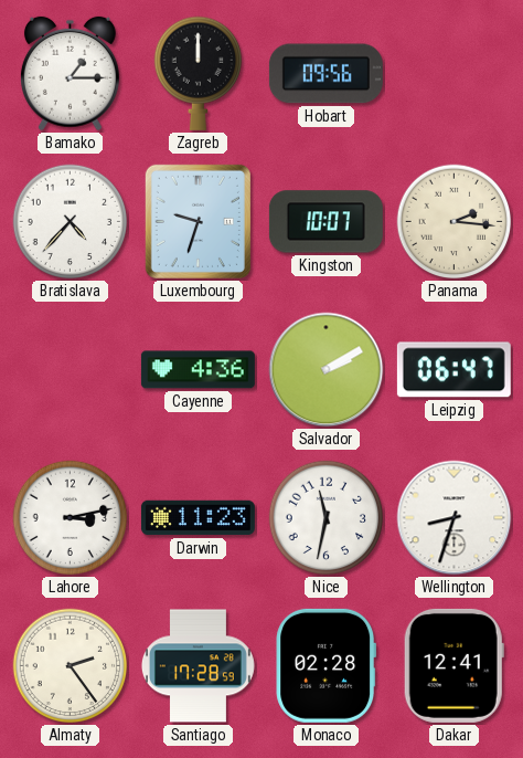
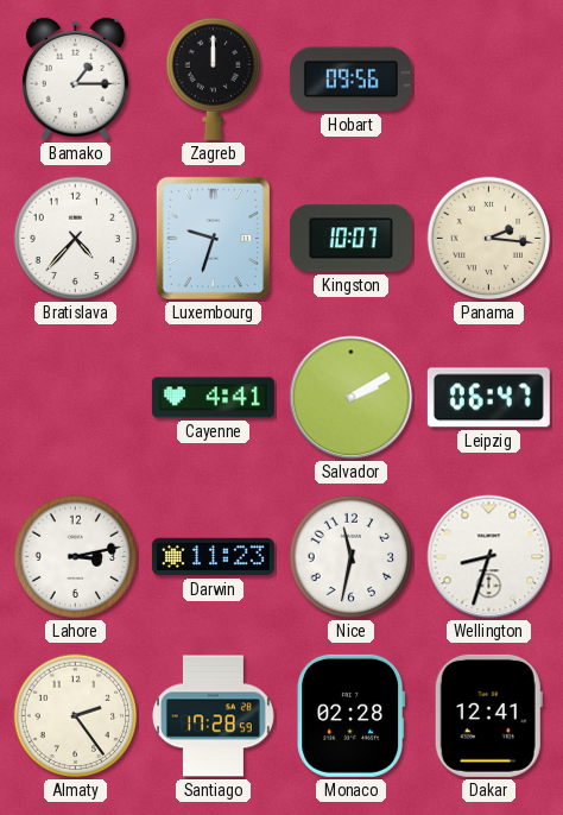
Cayenne: 4:36 -> 4:41 (213, 398)
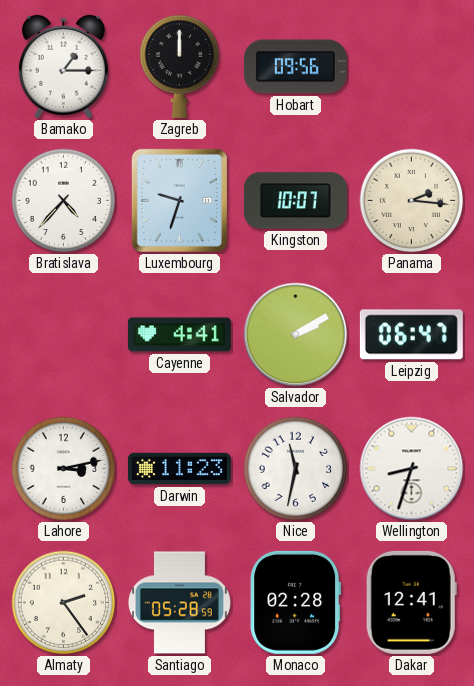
Santiago: 17:28 -> 05:28 (179, 603)
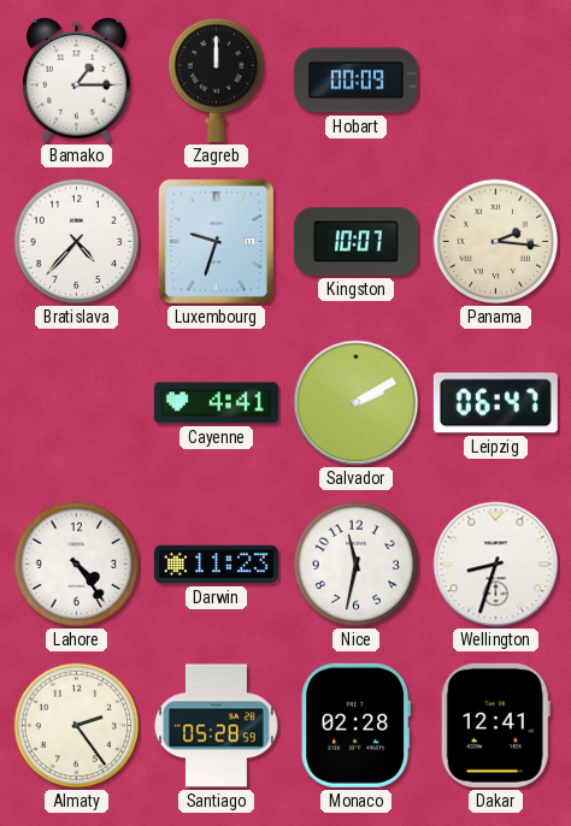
Hobart: 09:56 -> 00:09 (355, 81)
Lahore: 3:13 -> 4:24 (77, 565)
